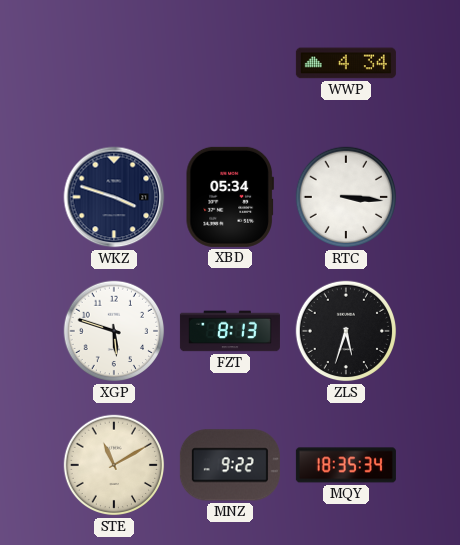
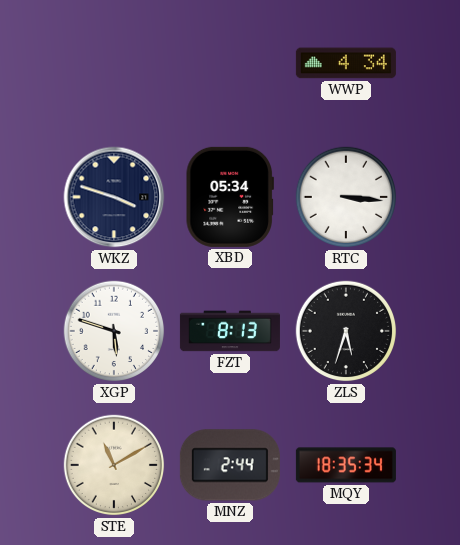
MNZ: 9:22 -> 2:44 (230, 465)
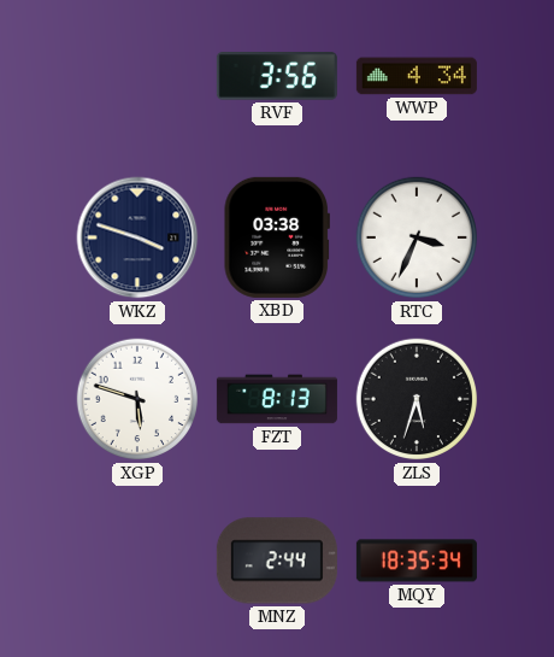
RVF: none -> 3:56 (277, 76)
XBD: 05:34 -> 03:38 (277, 237)
RTC: 3:16 -> 3:34 (417, 237)
STE: 11:10 -> none (114, 465)
